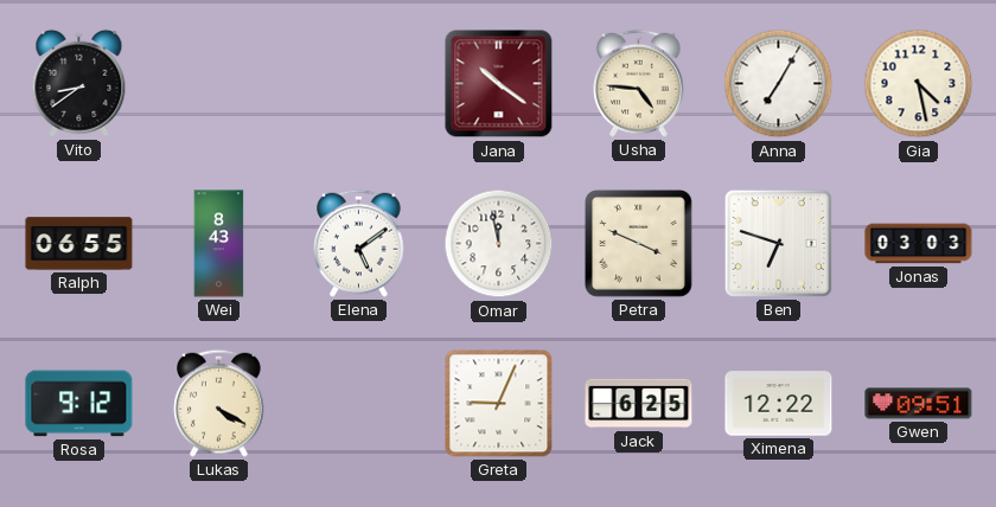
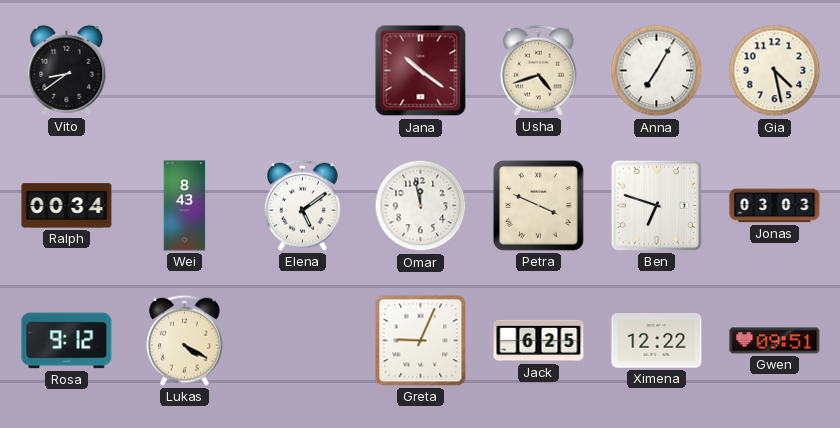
Usha: 4:46 -> 4:42 (539, 70)
Ralph: 06:55 -> 00:34 (67, 206)
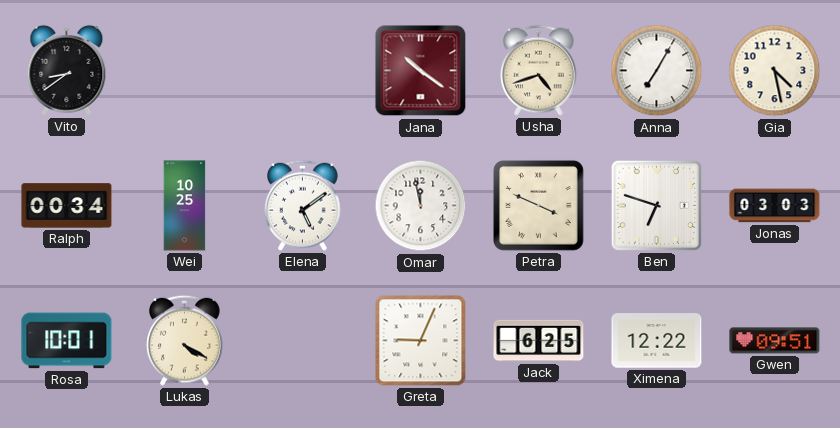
Wei: 8:43 -> 10:25 (185, 206)
Rosa: 9:12 -> 10:01 (67, 341)
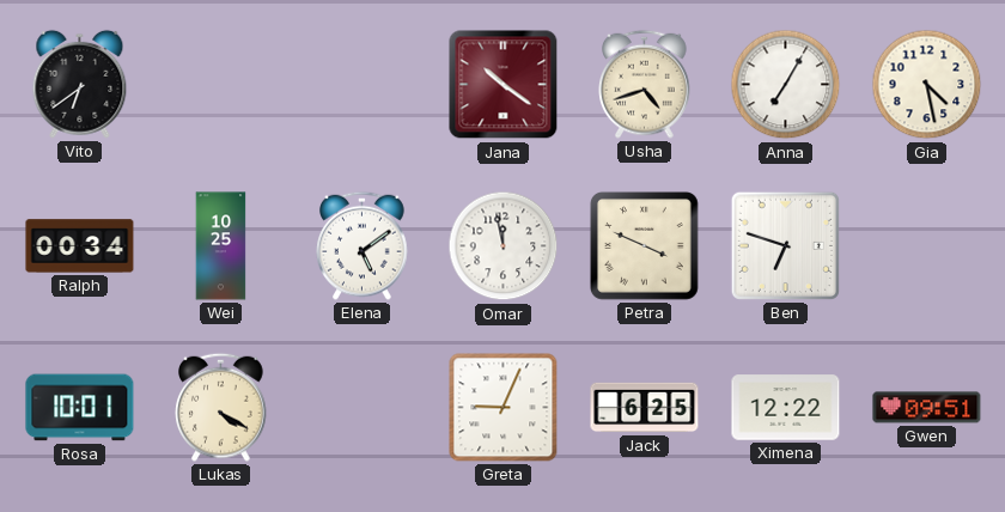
Vito: 8:39 -> 6:39 (80, 84)
Jonas: 03:03 -> none (775, 206)
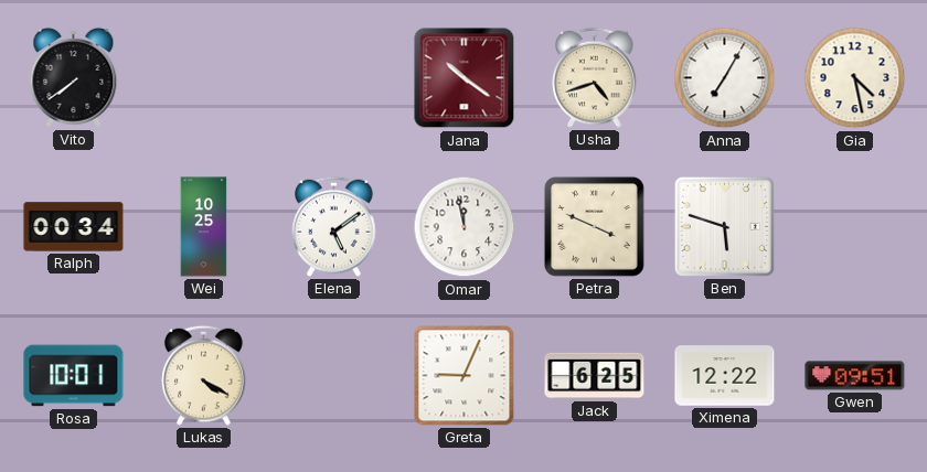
Vito: 6:39 -> 7:39 (74, 77)
Ben: 6:48 -> 5:48 (724, 226)
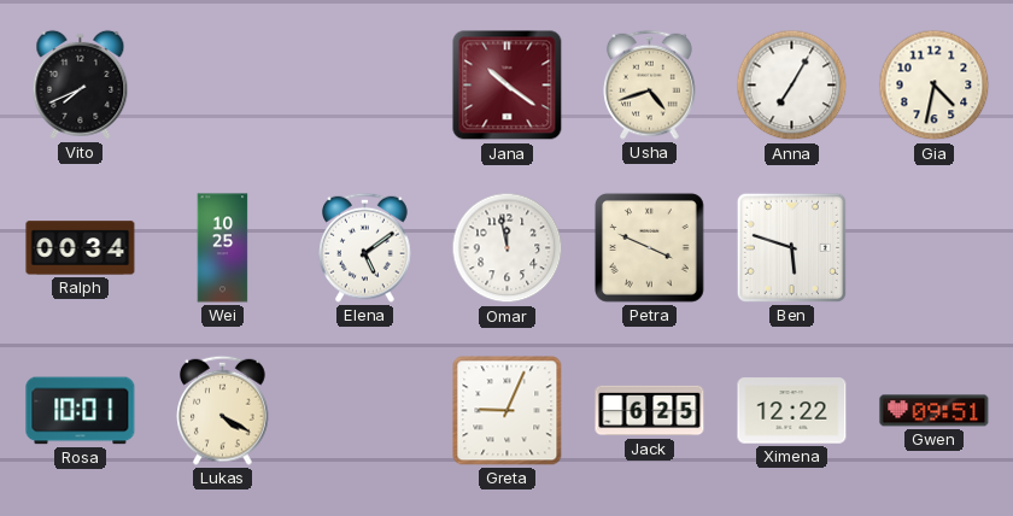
Vito: 7:39 -> 7:41 (81, 84)
Gia: 4:28 -> 4:32 (935, 86)
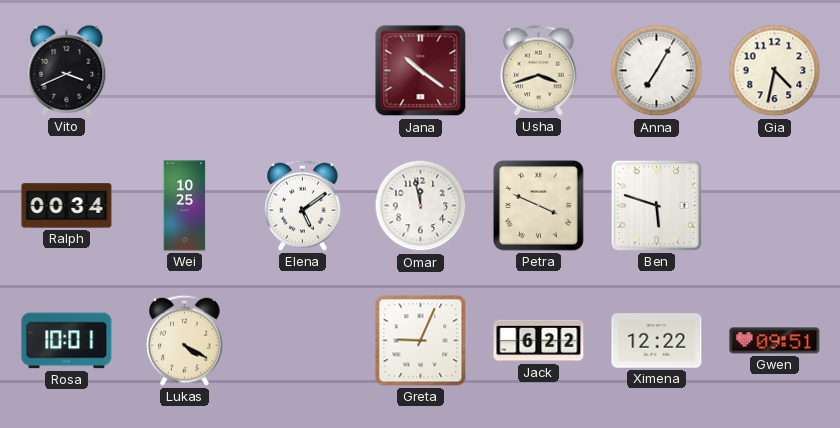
Vito: 7:41 -> 3:41 (67, 70)
Usha: 4:42 -> 3:42 (539, 70)
Jack: 6:25 -> 6:22 (539, 341)
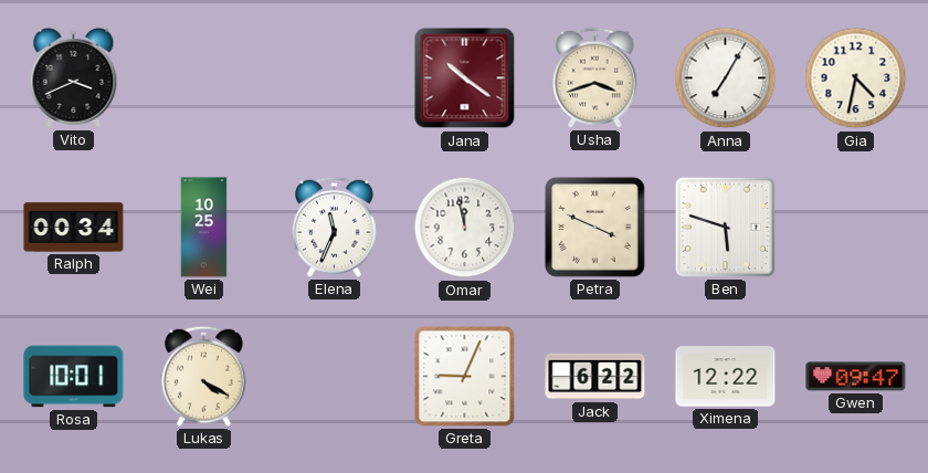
Elena: 5:09 -> 11:34 (335, 227)
Gwen: 09:51 -> 09:47 (856, 377)
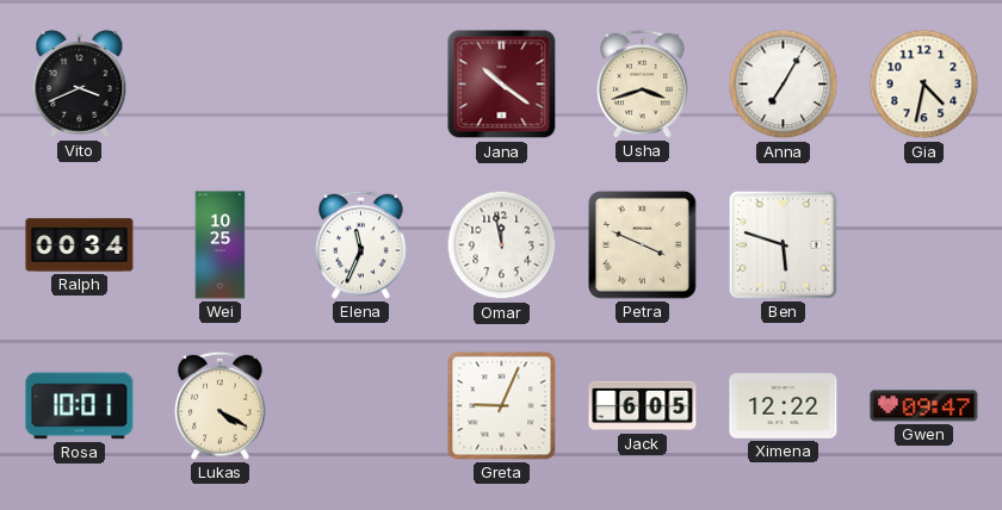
Jack: 6:22 -> 6:05 (643, 406)
